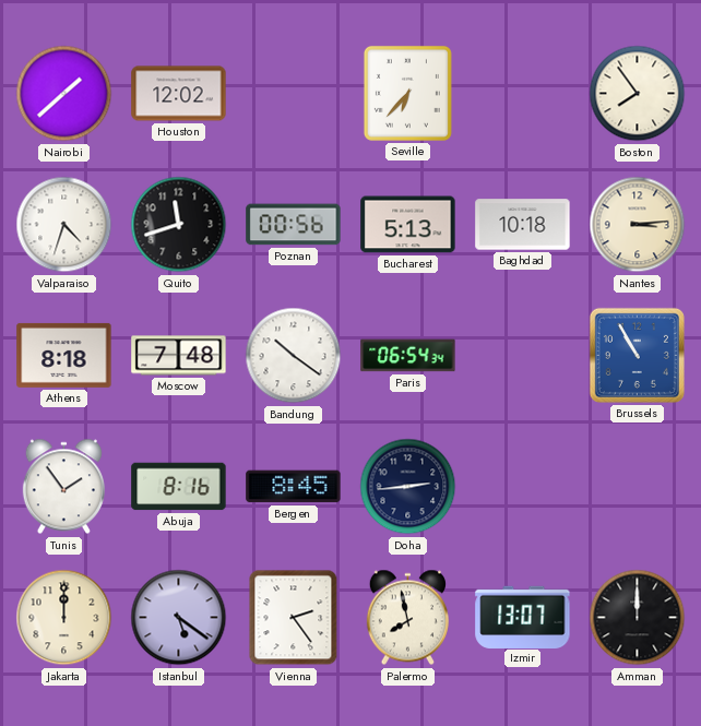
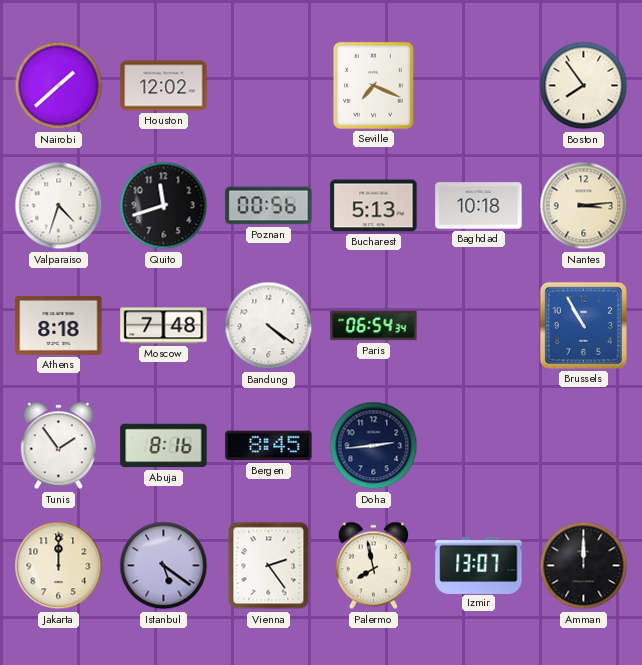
Seville: 6:37 -> 7:19 (373, 85)
Bandung: 10:21 -> 4:21 (269, 326)
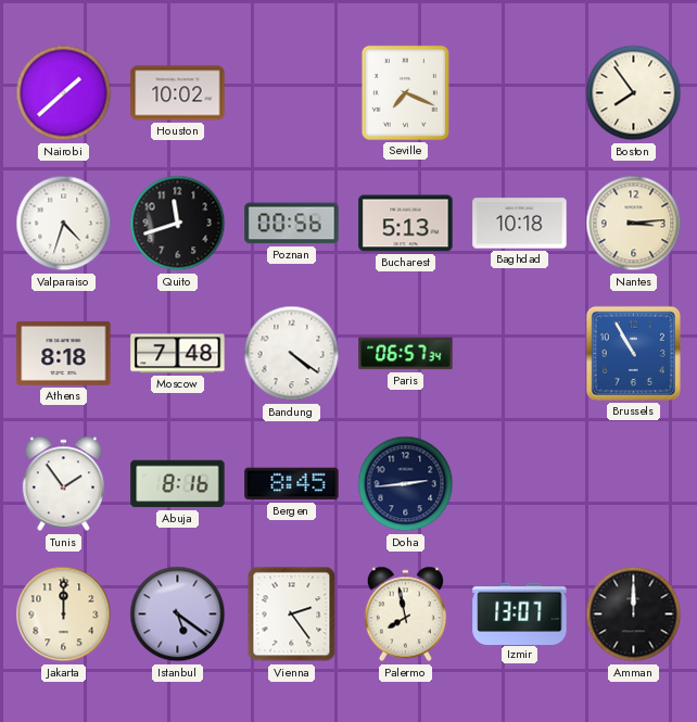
Houston: 12:02 -> 10:02 (178, 93)
Paris: 06:54 -> 06:57 (406, 354)
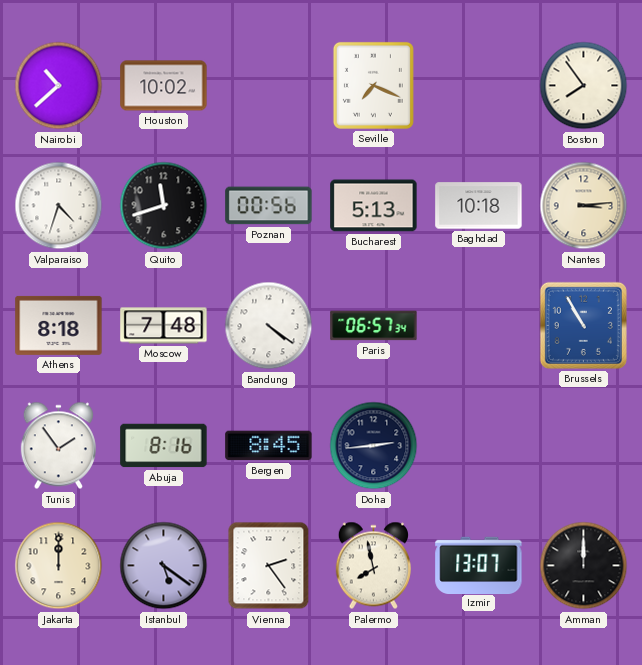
Nairobi: 1:38 -> 10:38 (59, 86)
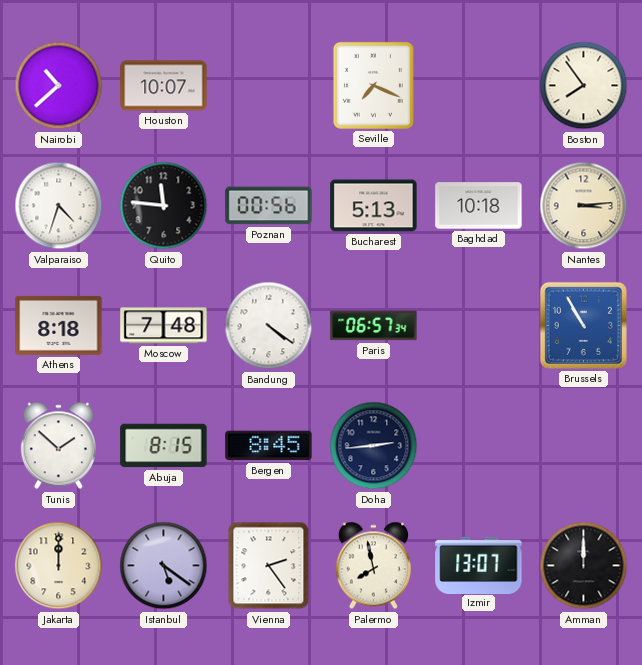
Houston: 10:02 -> 10:07 (164, 86)
Quito: 11:42 -> 11:46 (164, 206)
Tunis: 1:54 -> 1:52 (58, 446)
Abuja: 8:16 -> 8:15 (164, 446)
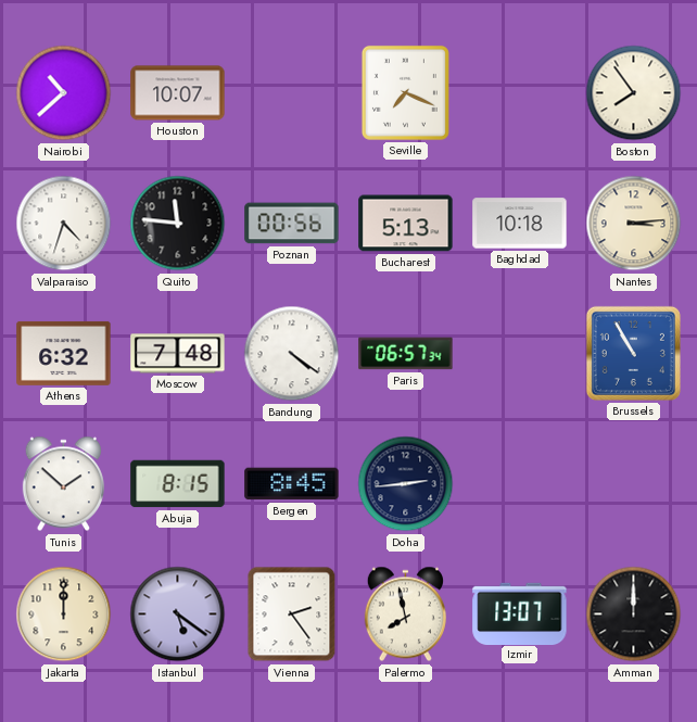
Athens: 8:18 -> 6:32 (64, 353)
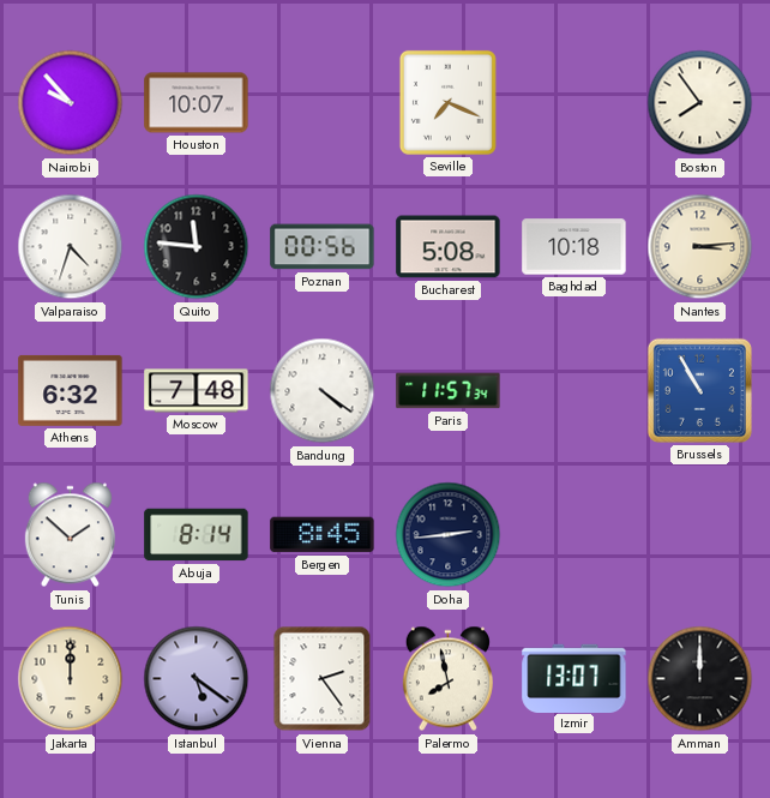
Nairobi: 10:38 -> 9:53 (71, 103)
Bucharest: 5:13 -> 5:08 (449, 247)
Paris: 06:57 -> 11:57 (449, 391)
Abuja: 8:15 -> 8:14 (197, 535)
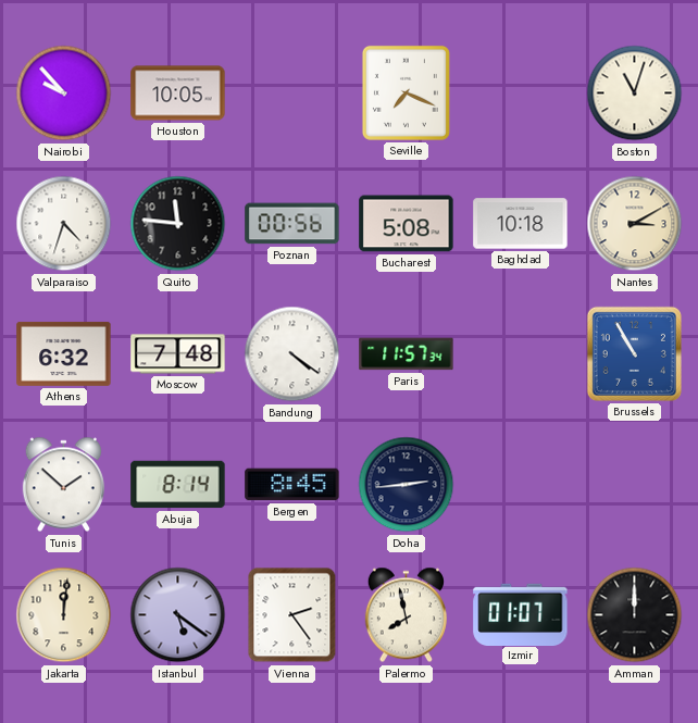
Houston: 10:07 -> 10:05 (178, 94)
Boston: 7:54 -> 11:03 (635, 94)
Nantes: 3:14 -> 3:10 (635, 224)
Jakarta: 12:00 -> 12:01 (64, 615)
Izmir: 13:07 -> 01:07 (521, 614)
